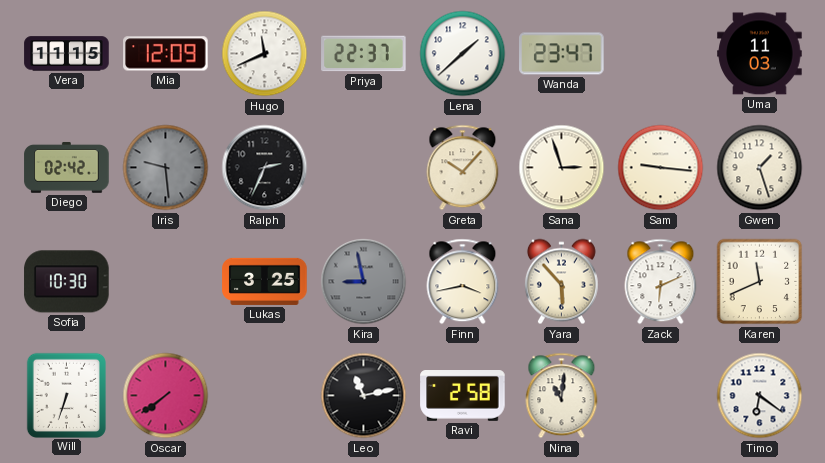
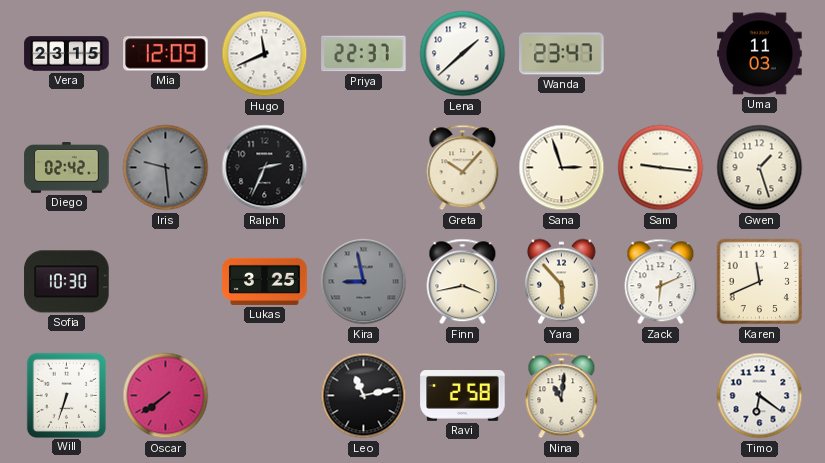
Vera: 11:15 -> 23:15 (67, 54)
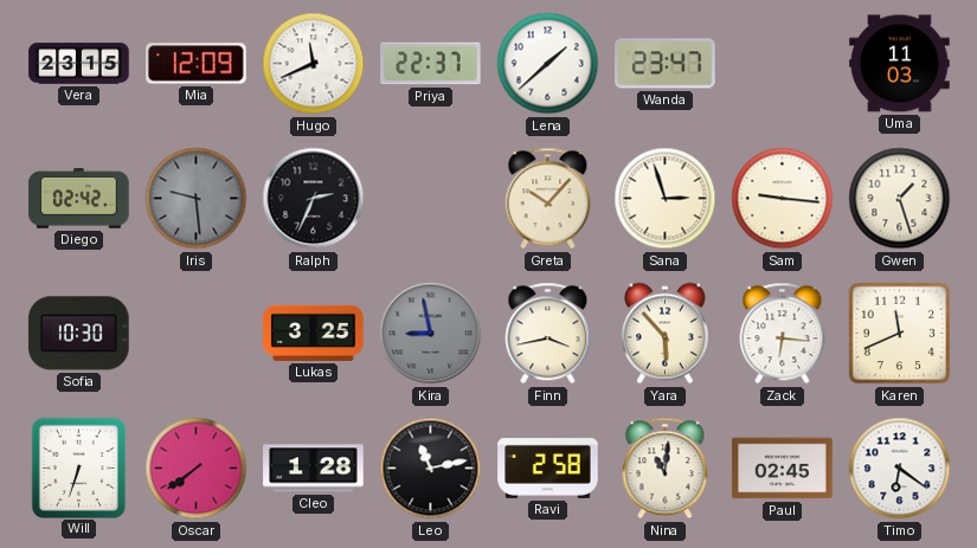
Zack: 6:11 -> 6:16 (783, 334)
Cleo: none -> 1:28 (314, 469)
Paul: none -> 02:45 (783, 469)
